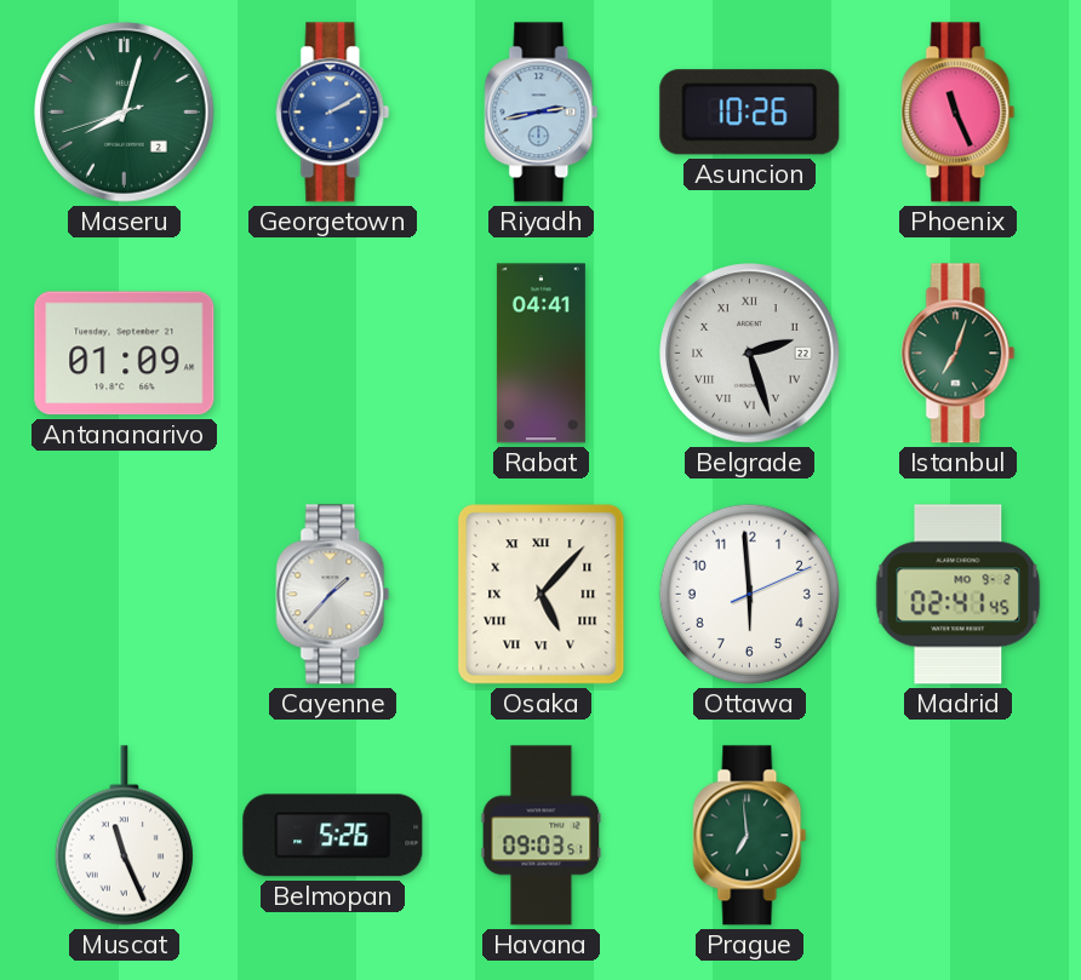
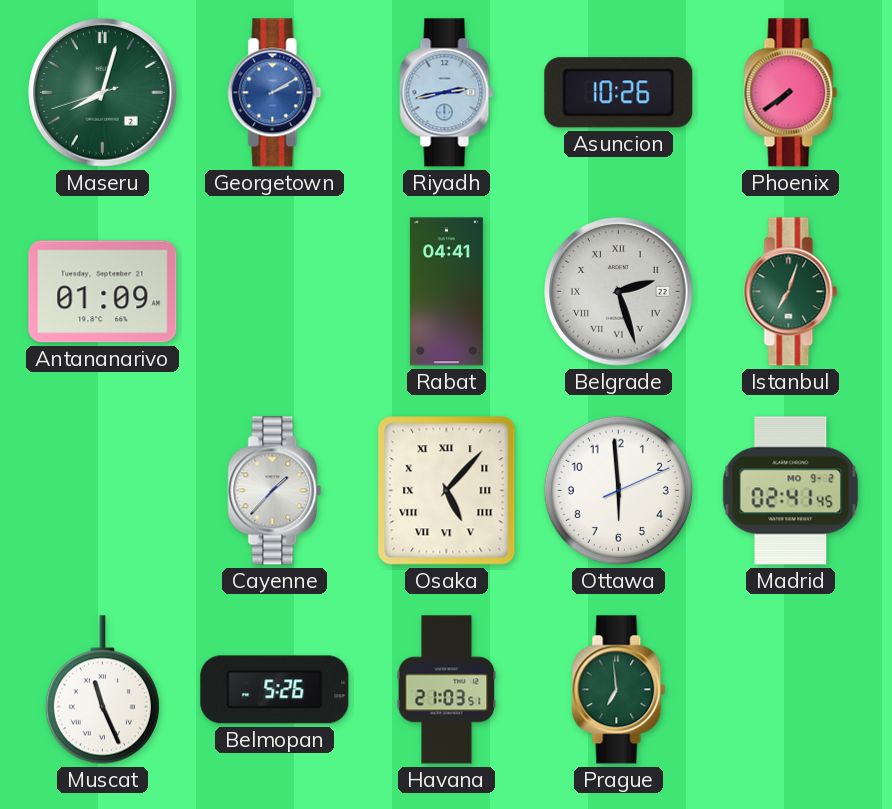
Phoenix: 11:26 -> 7:39 (791, 93)
Havana: 09:03 -> 21:03 (447, 690)
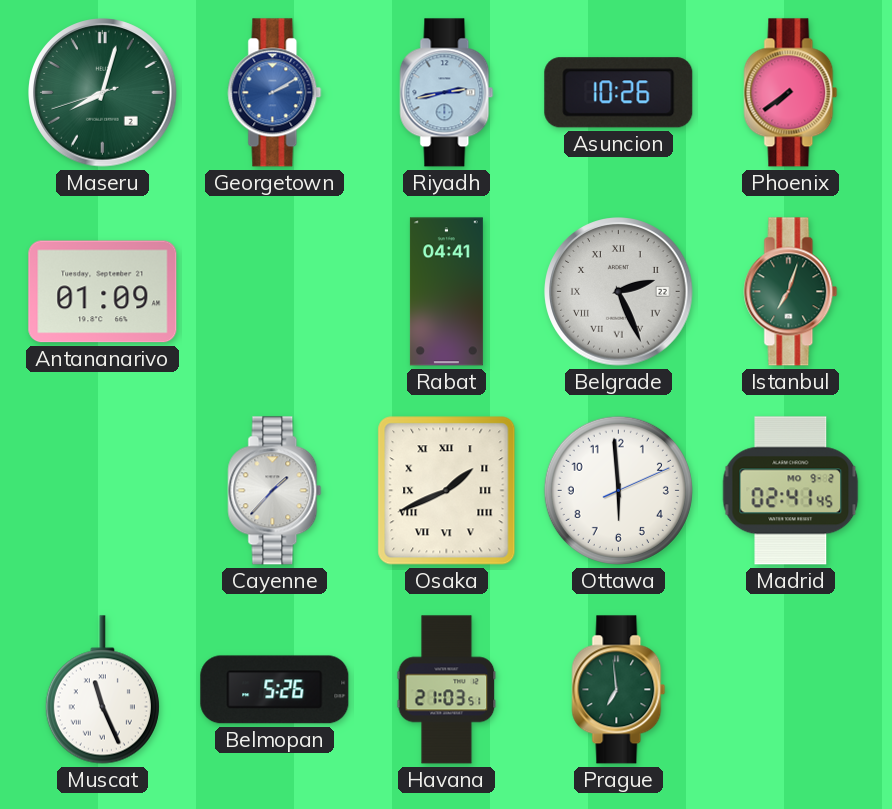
Belgrade: 2:27 -> 2:26 (619, 292)
Osaka: 5:07 -> 1:41 (447, 491)
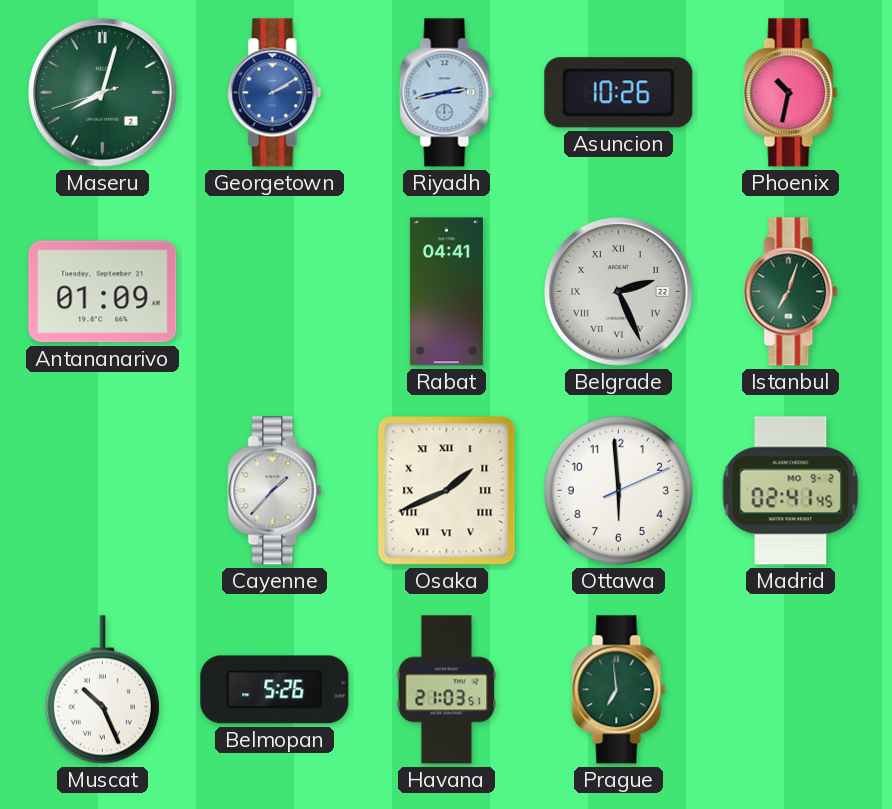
Phoenix: 7:39 -> 10:32 (791, 93)
Muscat: 11:26 -> 10:26 (102, 690)
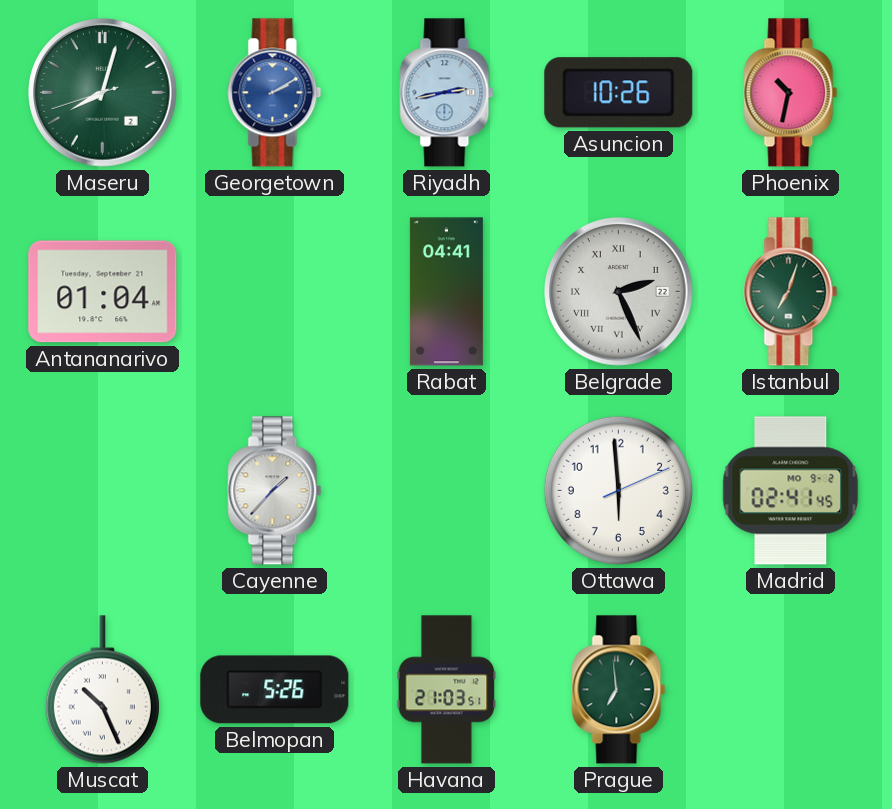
Antananarivo: 01:09 -> 01:04 (103, 292)
Osaka: 1:41 -> none (447, 491)
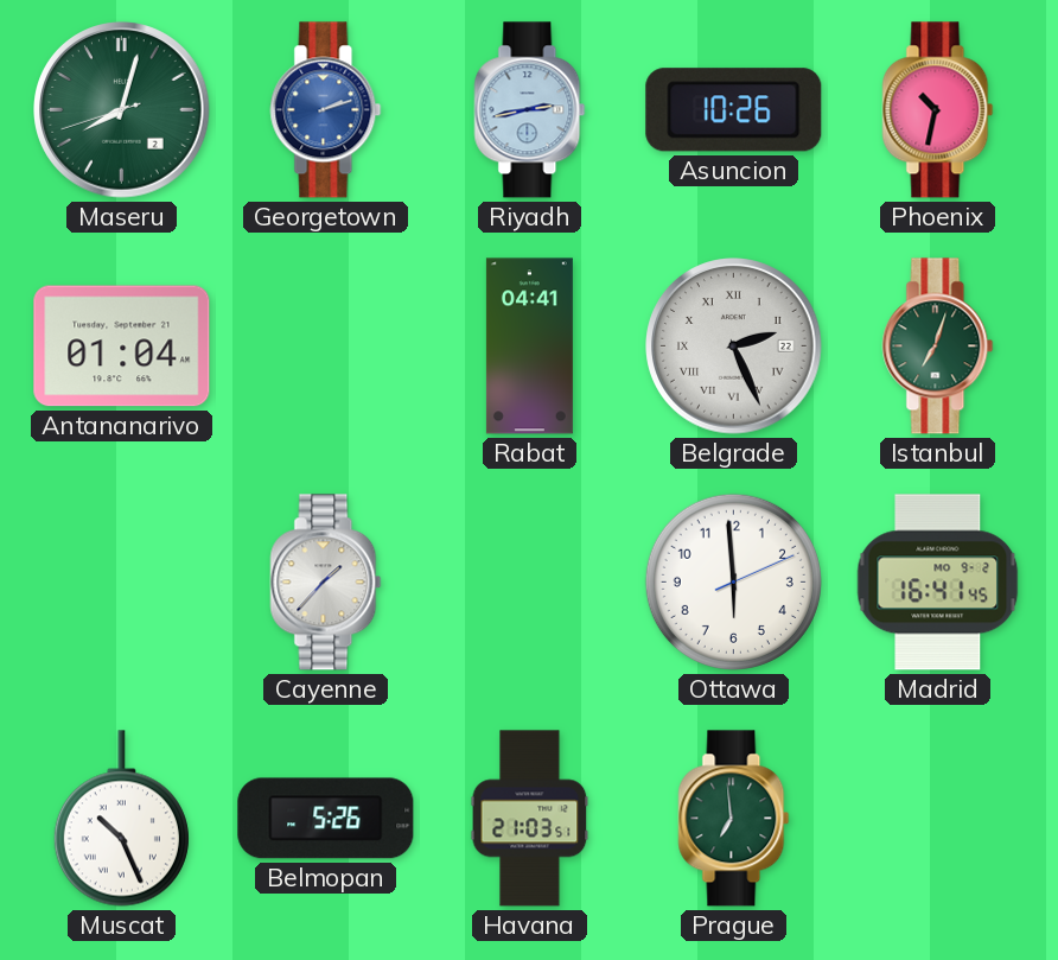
Georgetown: 2:10 -> 2:12 (326, 110)
Madrid: 02:41 -> 16:41 (938, 583)
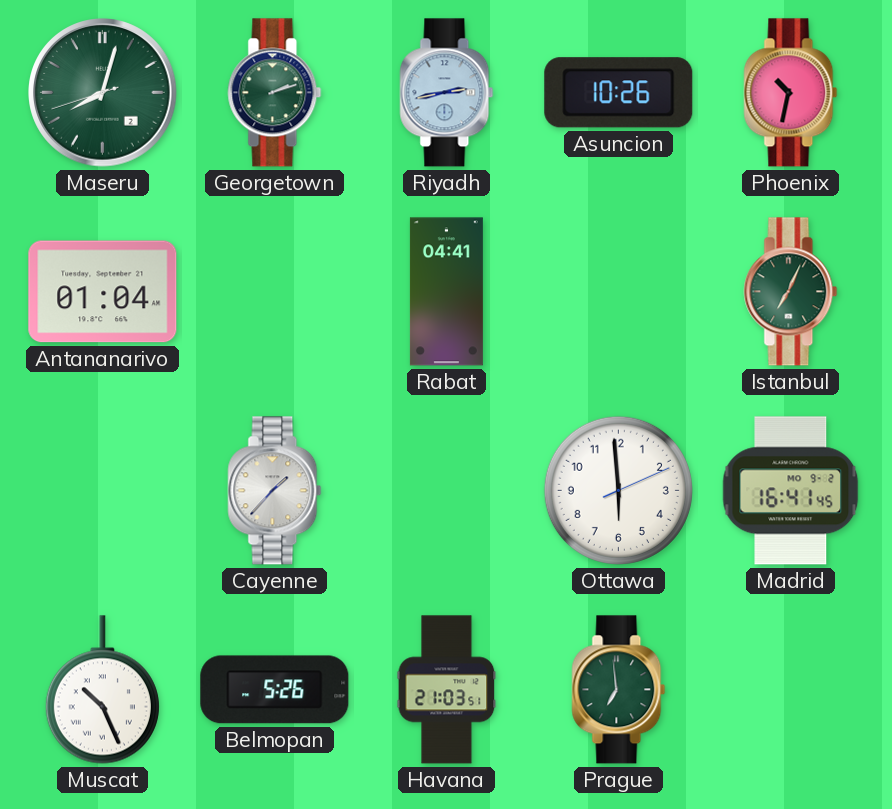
Georgetown dial: blue -> green (275, 93)
Belgrade: 2:26 -> none (734, 347)
Istanbul: 7:03 -> 7:04 (791, 292)
